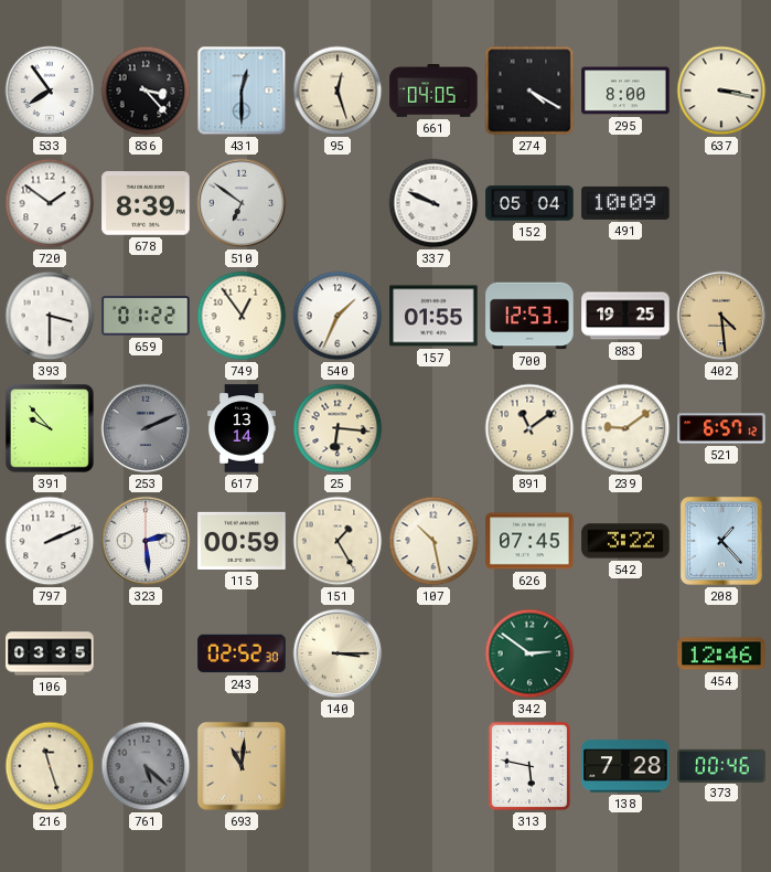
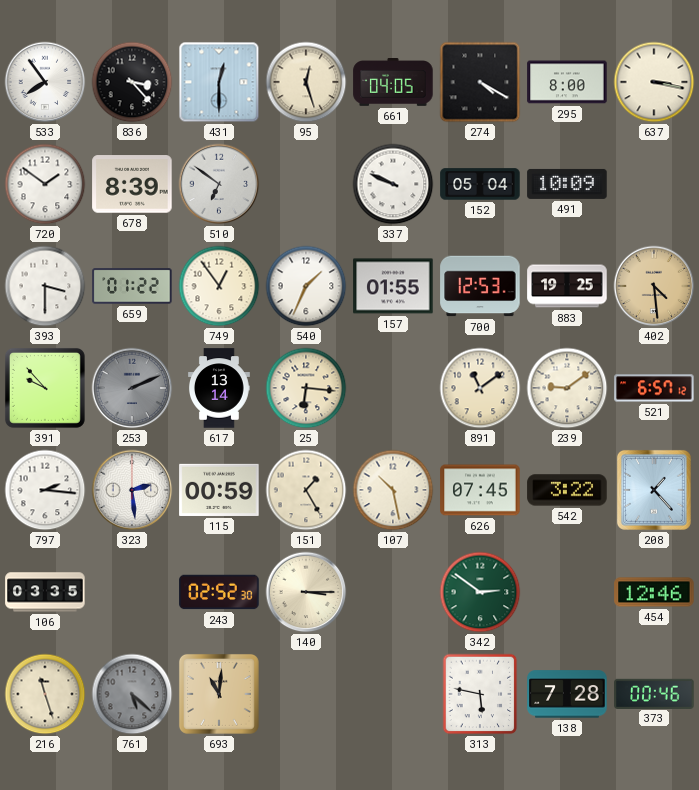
797: 2:11 -> 2:16 (45, 490)
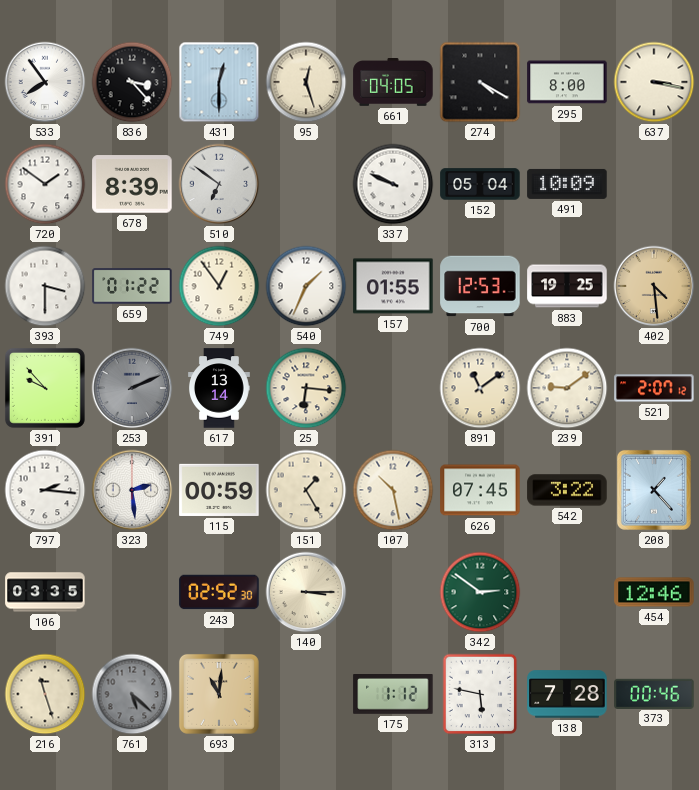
521: 6:57 -> 2:07 (654, 388)
175: none -> 1:12 (393, 695)
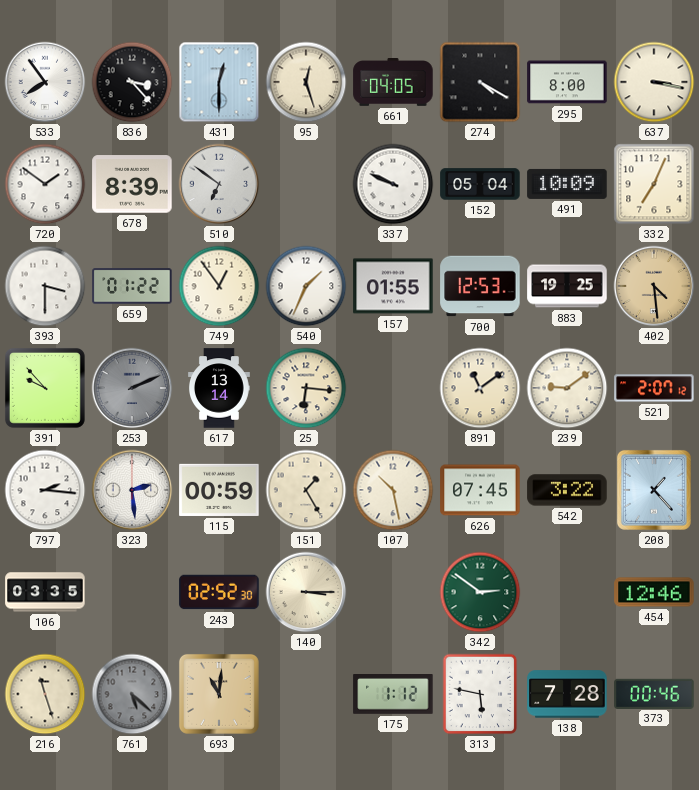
332: none -> 7:04 (654, 184)
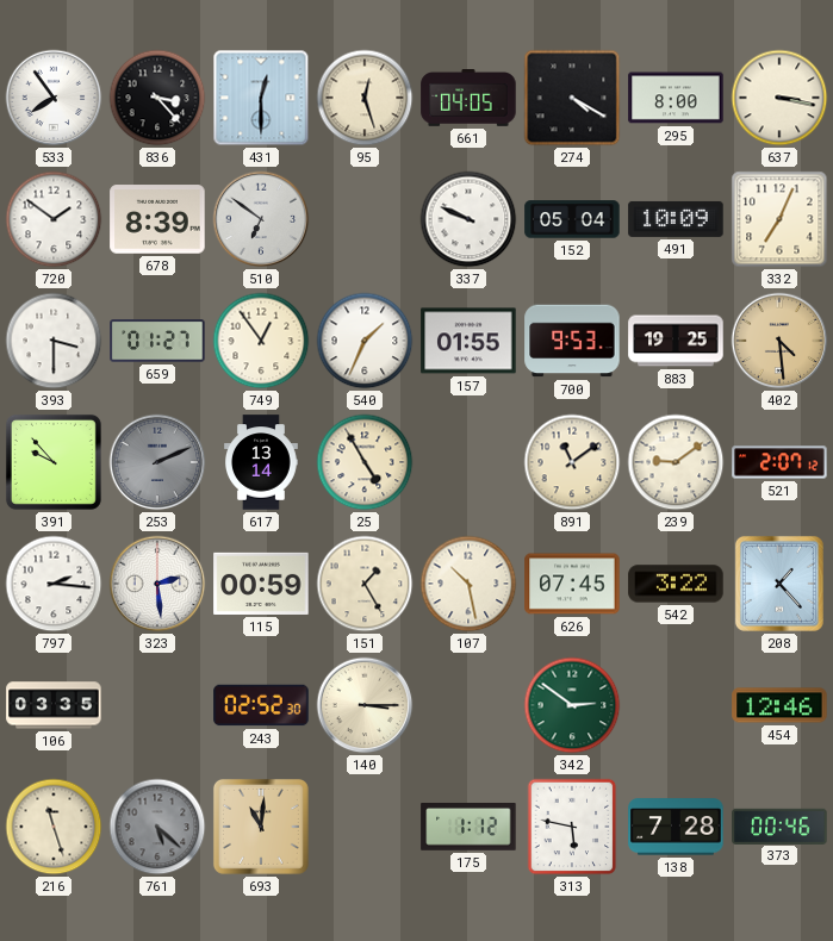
659: 01:22 -> 01:27 (157, 341)
700: 12:53 -> 9:53 (572, 341)
25: 6:16 -> 4:55 (365, 462)
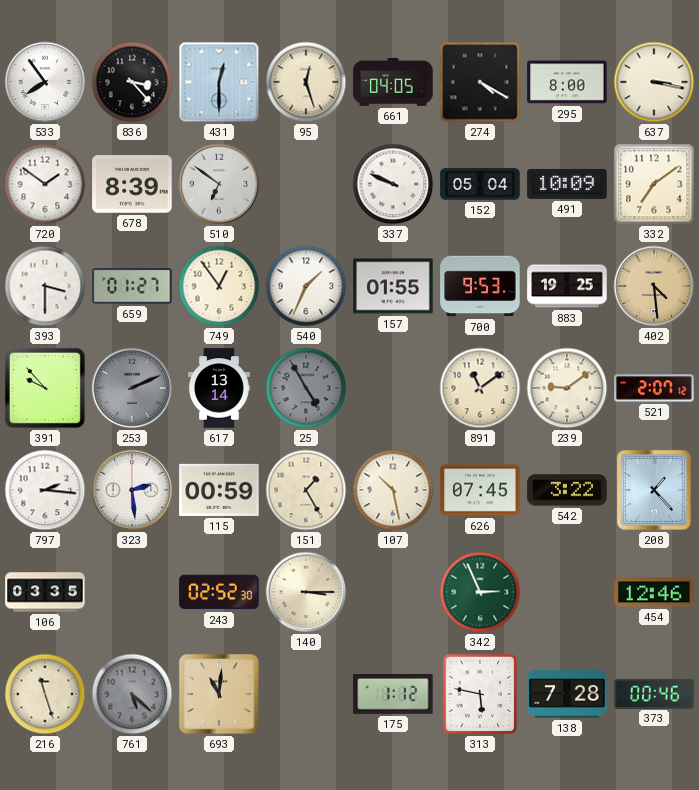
332: 7:04 -> 7:09 (654, 184)
25 dial: cream -> grey (306, 388)
342: 2:51 -> 2:56 (480, 592)
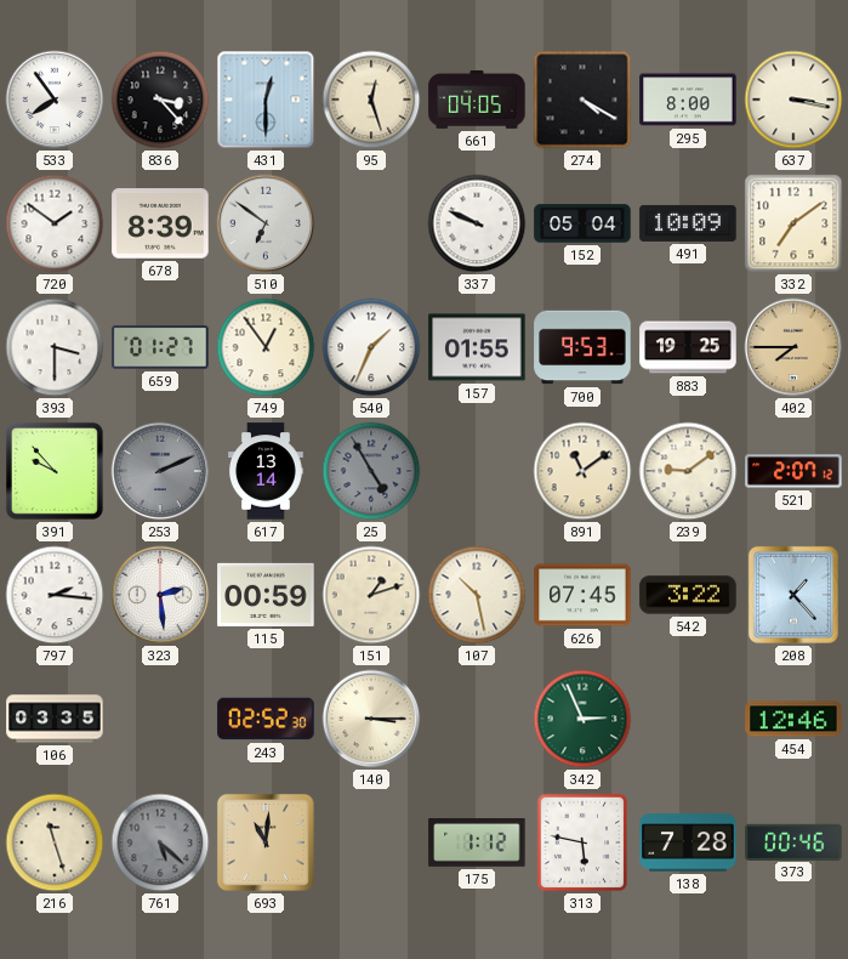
402: 4:29 -> 7:45 (793, 347)
151: 1:25 -> 1:12 (371, 595)
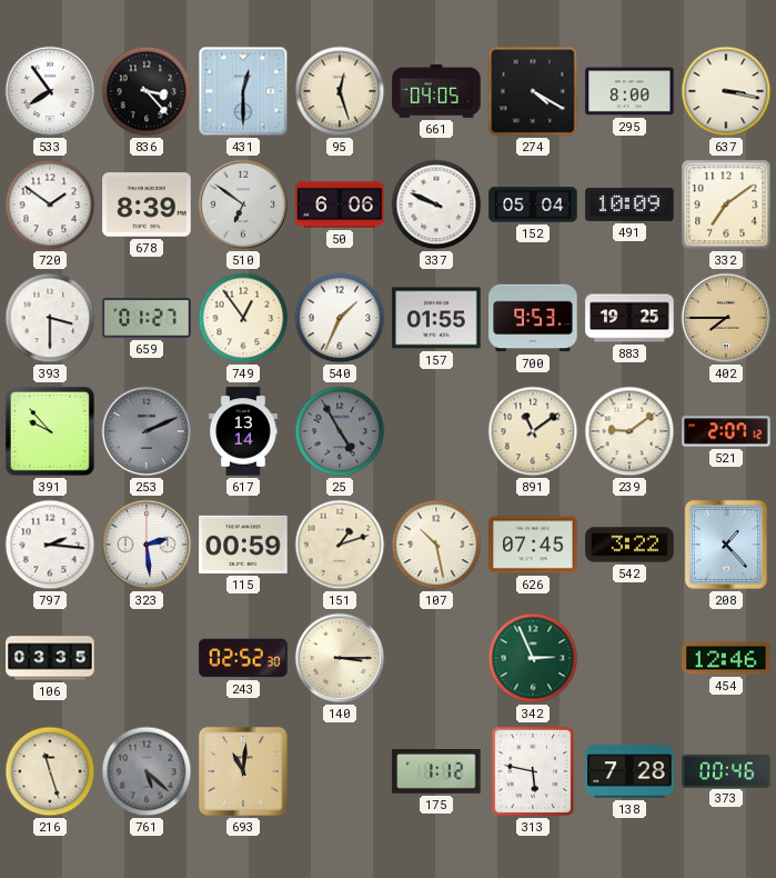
50: none -> 6:06 (340, 204)
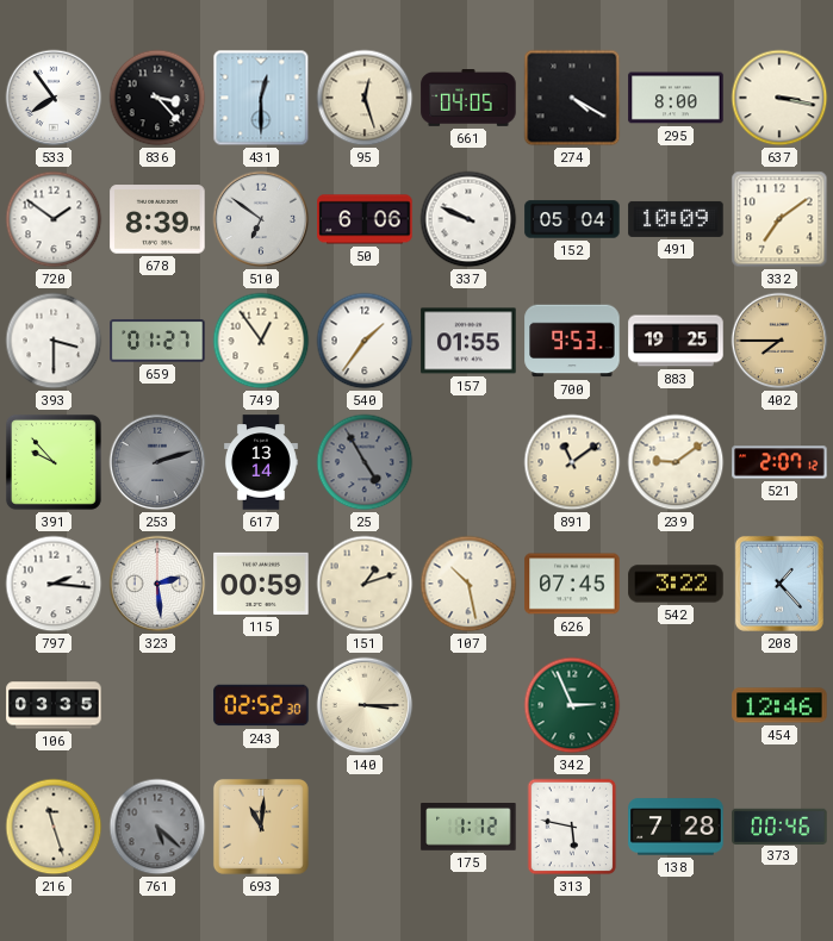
540: 1:34 -> 1:36 (365, 341)
253: 2:11 -> 2:12 (157, 462)
